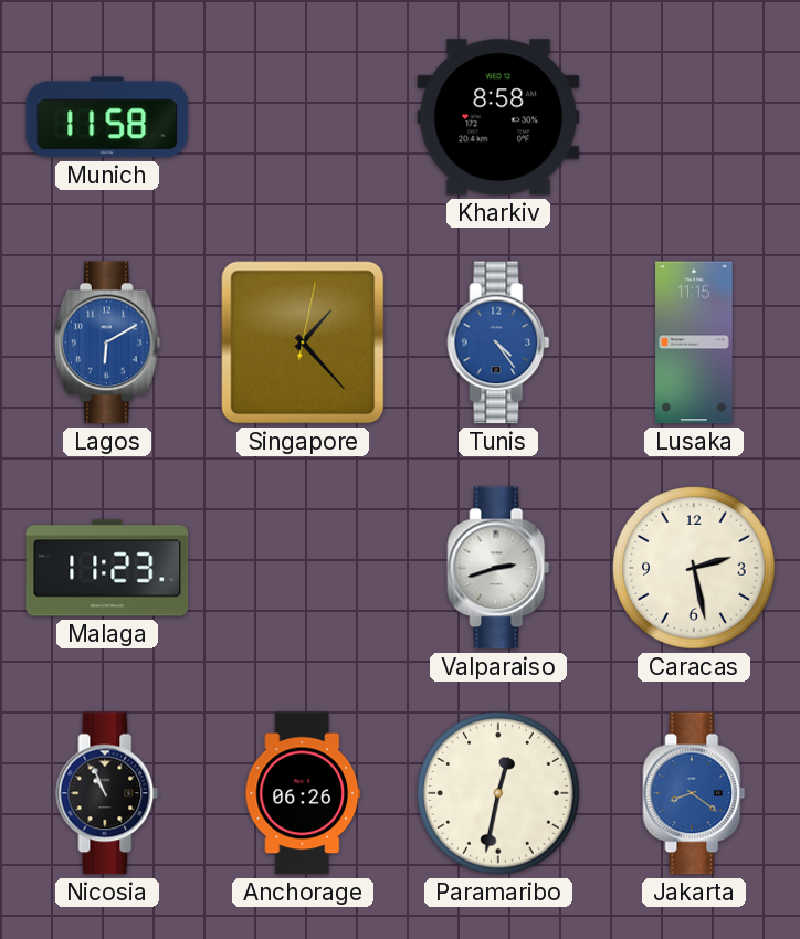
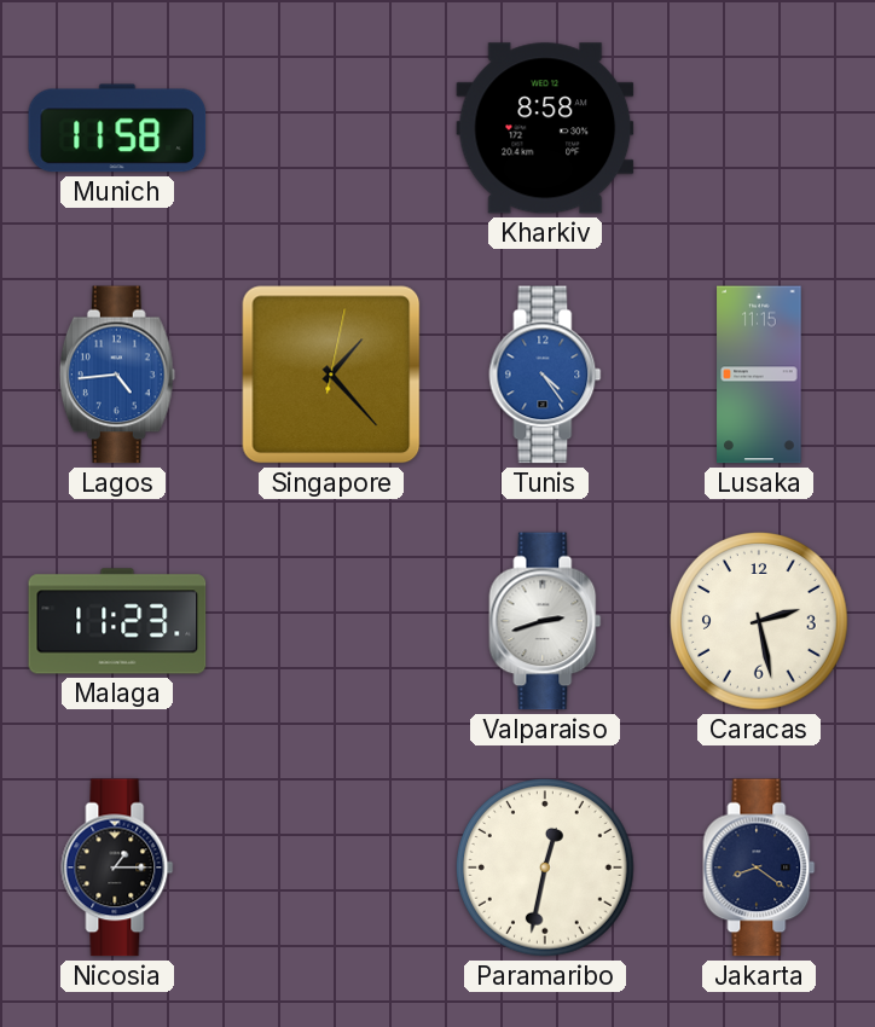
Lagos: 6:10 -> 4:44 (117, 375)
Nicosia: 10:56 -> 1:15 (117, 868)
Anchorage: 06:26 -> none (303, 793)
Jakarta dial: blue -> navy (759, 868)
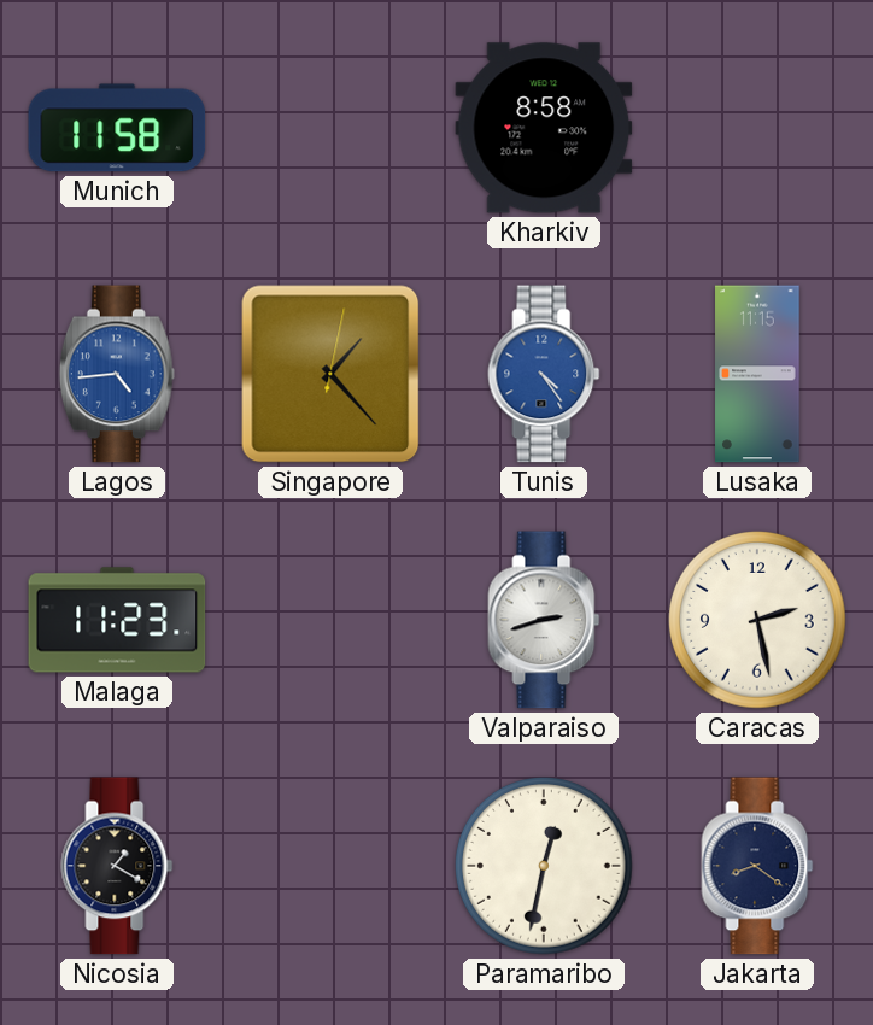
Nicosia: 1:15 -> 1:20 (117, 866)
